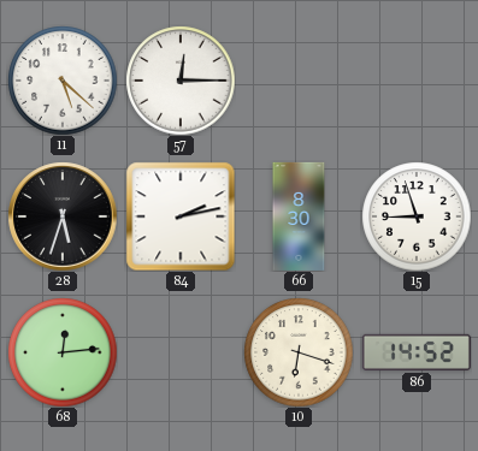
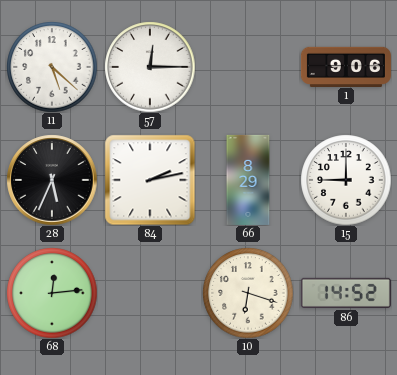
1: none -> 9:06 (346, 66)
28: 5:33 -> 5:34 (52, 180)
66: 8:30 -> 8:29 (248, 180)
15: 8:57 -> 9:00 (346, 180)
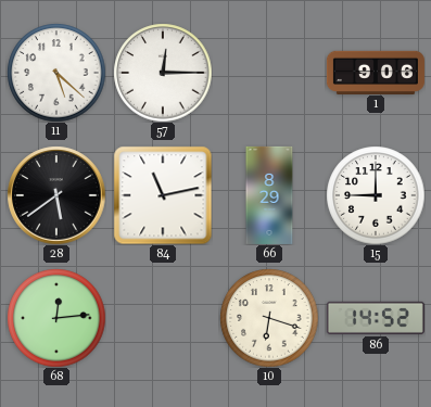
28: 5:34 -> 5:39 (56, 195)
84: 2:13 -> 11:13 (163, 195)
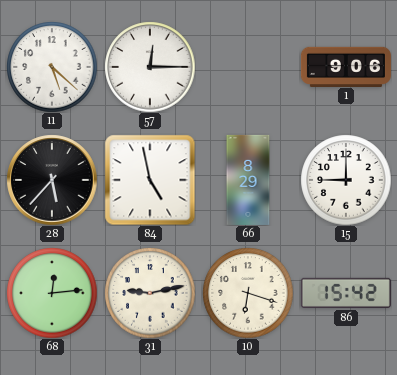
28: 5:39 -> 5:37 (52, 180)
84: 11:13 -> 4:58 (150, 180)
31: none -> 9:13 (150, 293)
86: 14:52 -> 15:42 (346, 293)
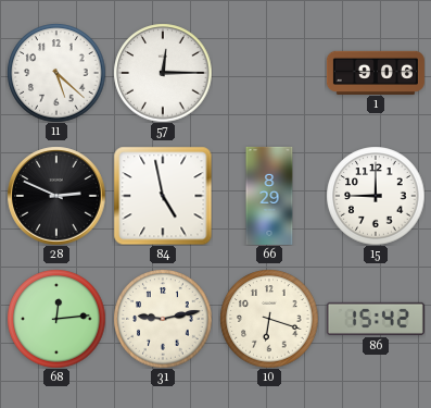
28: 5:37 -> 2:49 (56, 196)
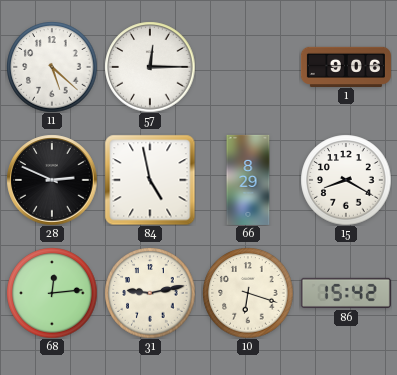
15: 9:00 -> 8:20 (346, 180)
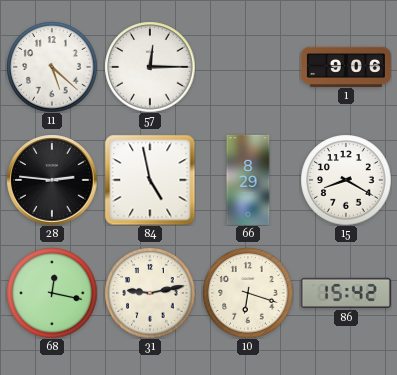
28: 2:49 -> 2:46 (52, 180)
68: 12:14 -> 12:17 (52, 293)
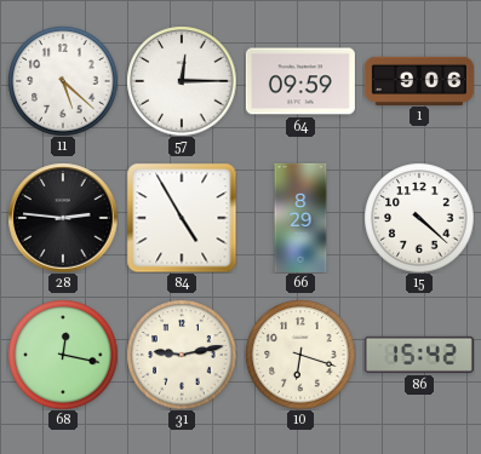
64: none -> 09:59 (300, 81)
84: 4:58 -> 4:55 (182, 218)
15: 8:20 -> 4:22 (419, 218)
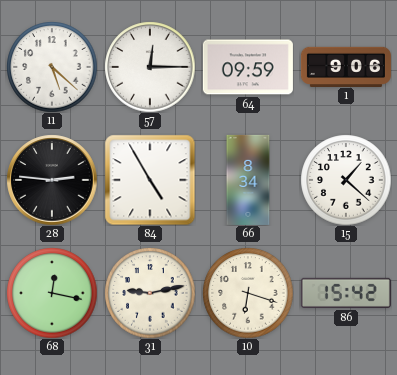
66: 8:29 -> 8:34 (248, 180)
15: 4:22 -> 1:22 (346, 180)
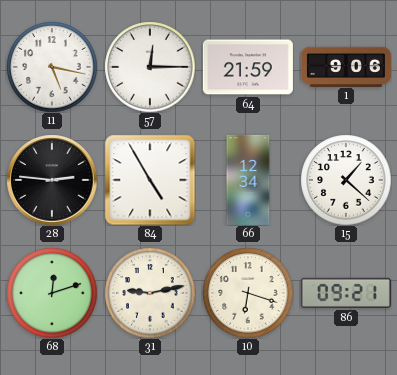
11: 5:22 -> 5:17 (52, 67)
64: 09:59 -> 21:59 (248, 67)
66: 8:34 -> 12:34 (248, 180)
68: 12:17 -> 12:12 (52, 293)
86: 15:42 -> 09:21 (346, 293)
